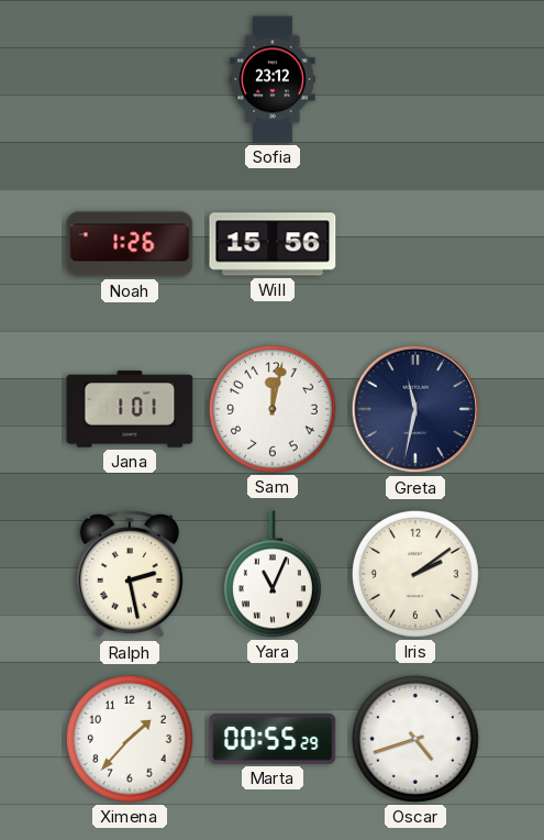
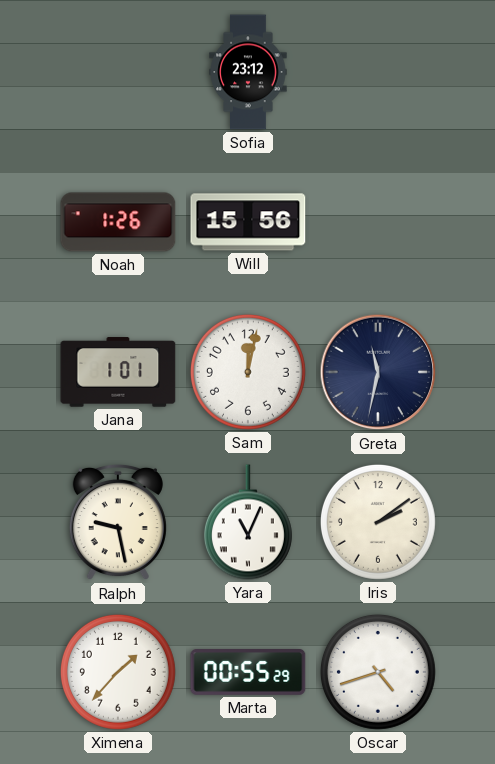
Ralph: 2:28 -> 9:28 (118, 522)
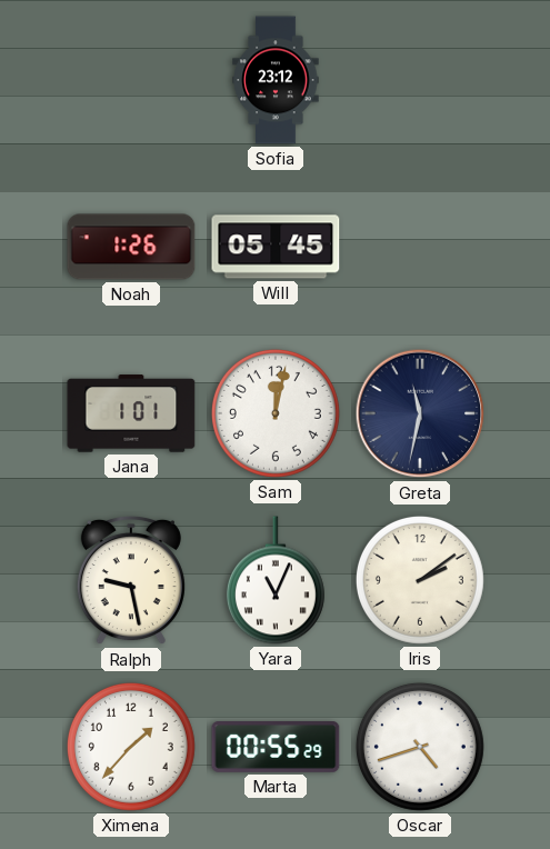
Will: 15:56 -> 05:45 (276, 247)
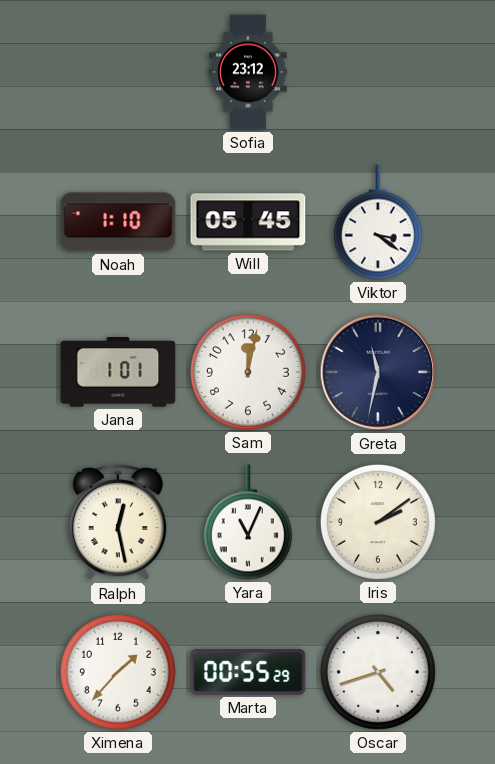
Noah: 1:26 -> 1:10 (118, 222)
Viktor: none -> 3:21 (378, 222)
Ralph: 9:28 -> 12:28 (118, 522)
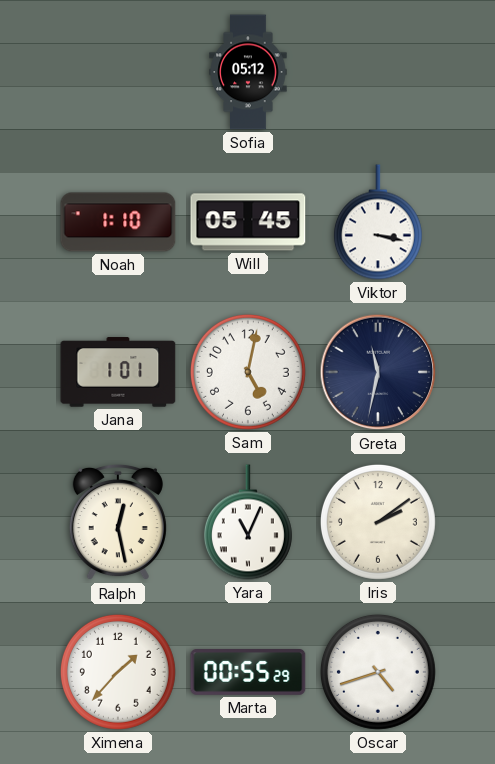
Sofia: 23:12 -> 05:12 (248, 72)
Viktor: 3:21 -> 3:17 (378, 222)
Sam: 12:02 -> 5:02 (248, 372)
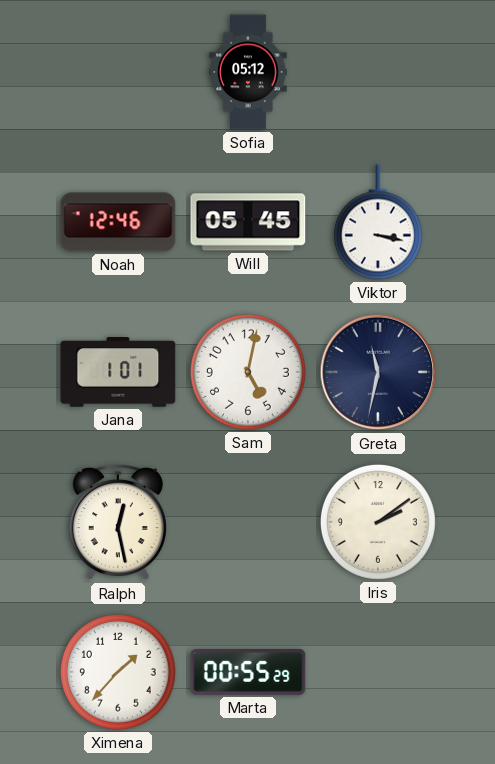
Noah: 1:10 -> 12:46 (118, 222)
Yara: 11:04 -> none (248, 522)
Oscar: 4:42 -> none (378, 672)
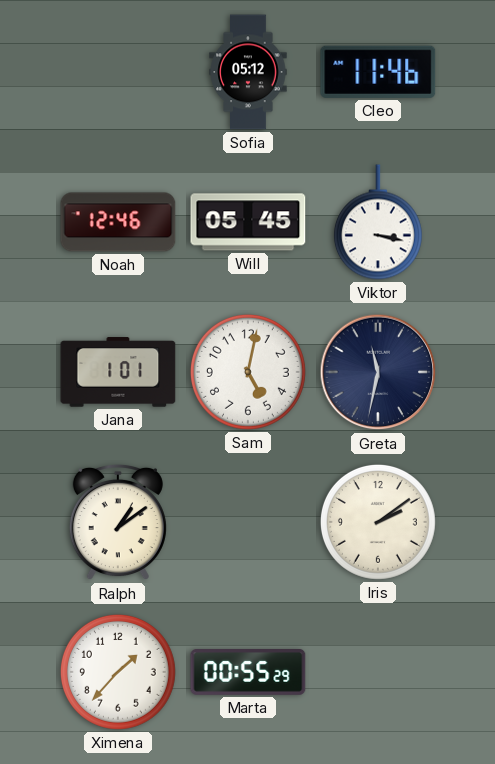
Cleo: none -> 11:46 (378, 72)
Ralph: 12:28 -> 1:09 (118, 522)
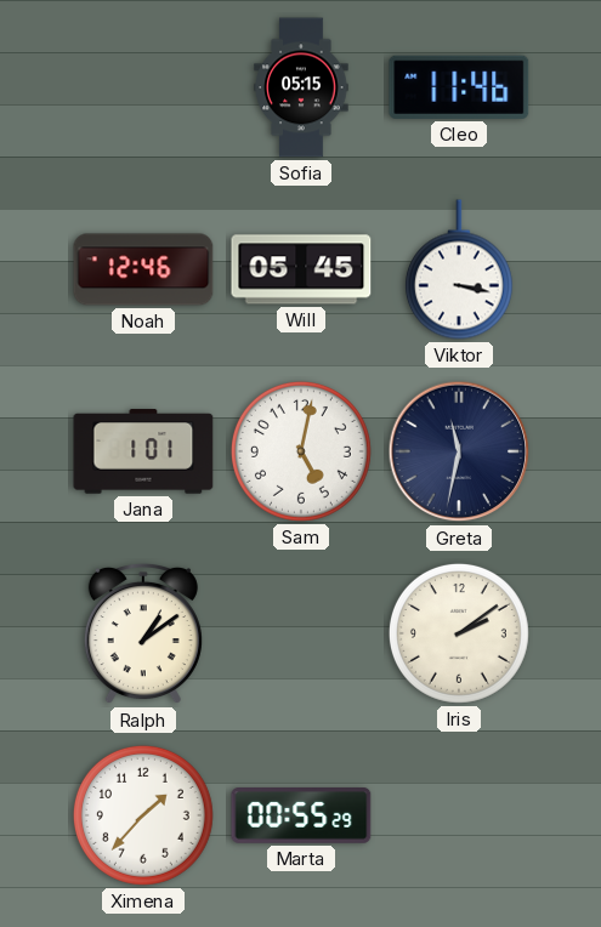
Sofia: 05:12 -> 05:15 (301, 87)
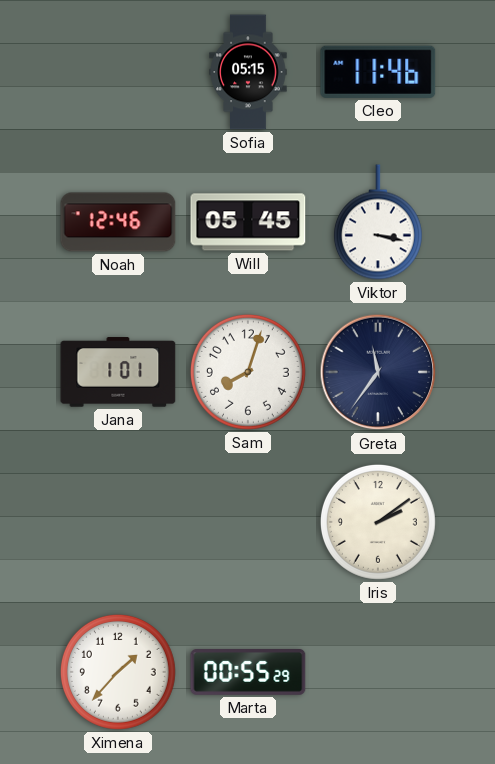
Sam: 5:02 -> 8:03 (248, 372)
Greta: 11:32 -> 11:36 (378, 372)
Ralph: 1:09 -> none (143, 633)
